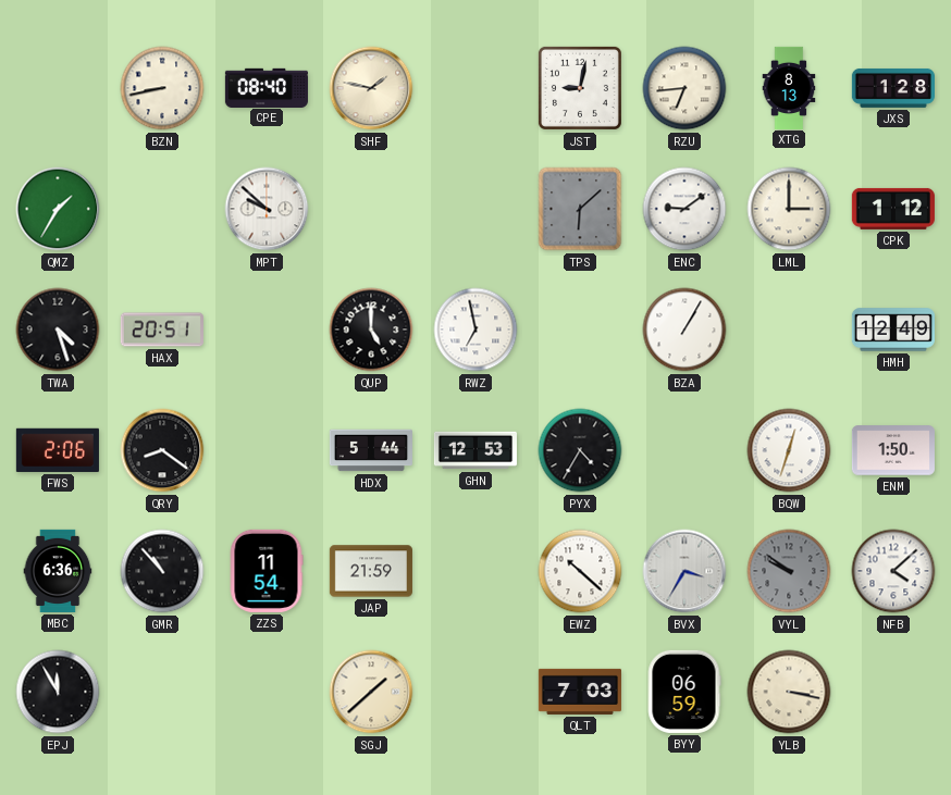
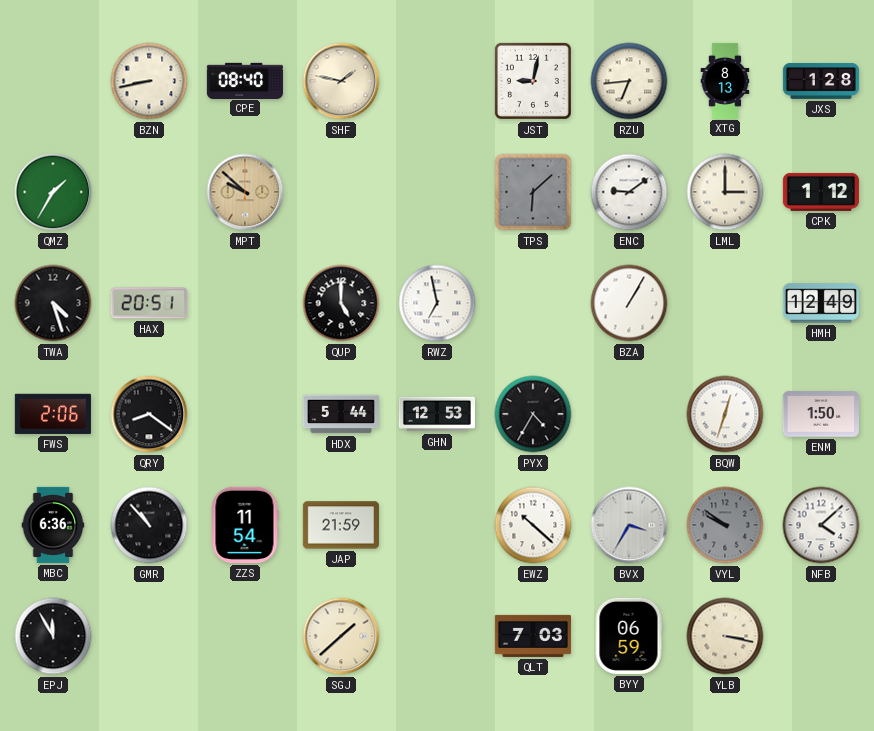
MPT dial: white -> champagne (245, 192)
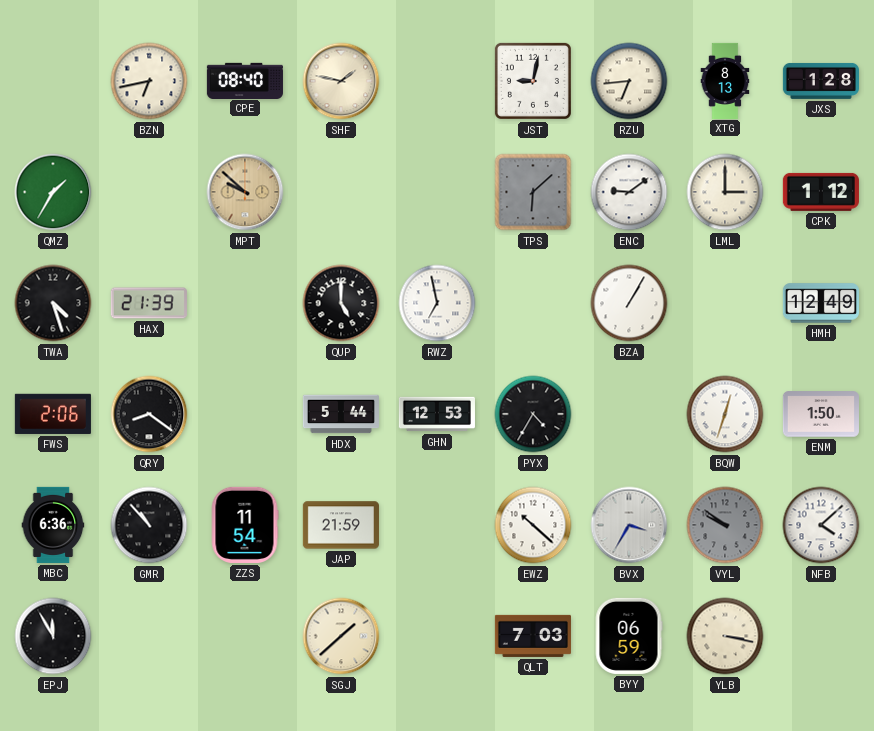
BZN: 8:43 -> 6:43 (149, 81)
HAX: 20:51 -> 21:39 (149, 303)
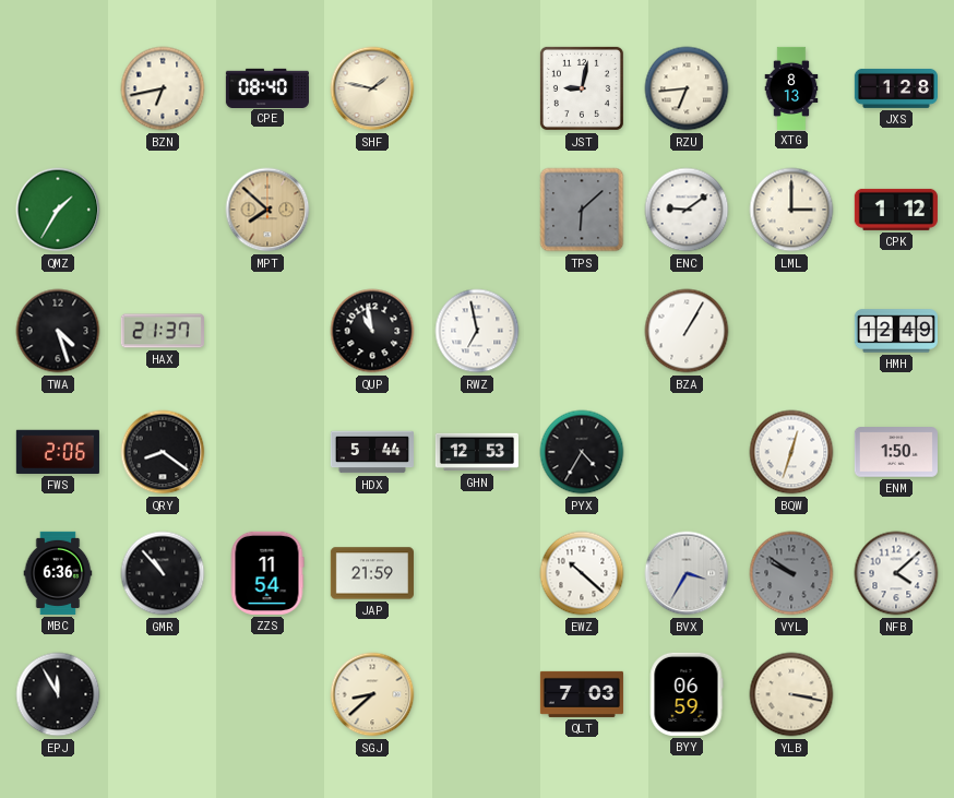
MPT: 9:52 -> 7:52 (267, 210)
HAX: 21:39 -> 21:37 (163, 331)
QUP: 5:00 -> 10:58 (372, 331)
SGJ: 1:38 -> 8:38 (372, 694)
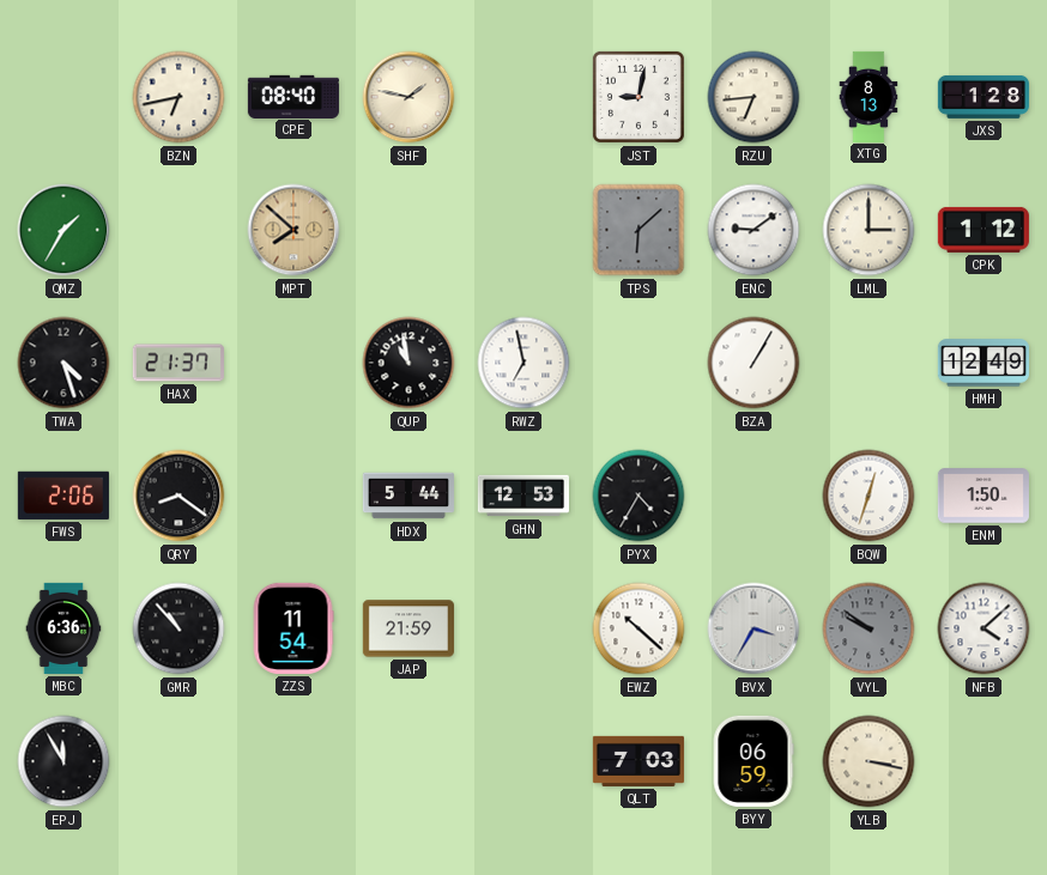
SGJ: 8:38 -> none (372, 694)
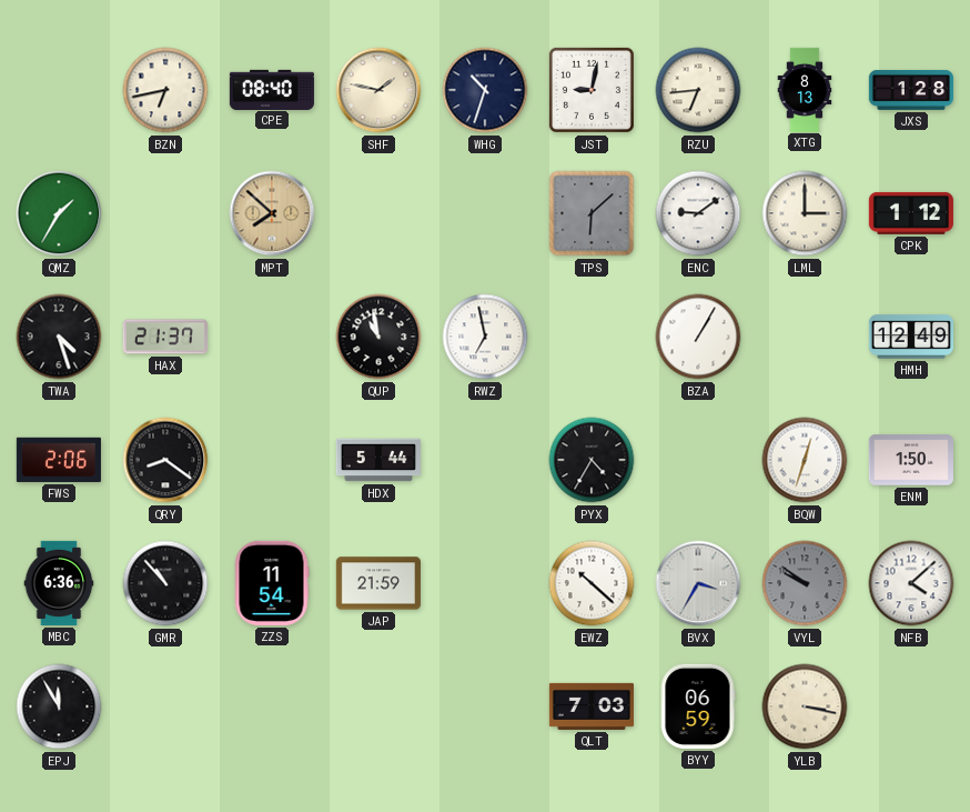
WHG: none -> 10:33 (485, 90)
GHN: 12:53 -> none (523, 496)
